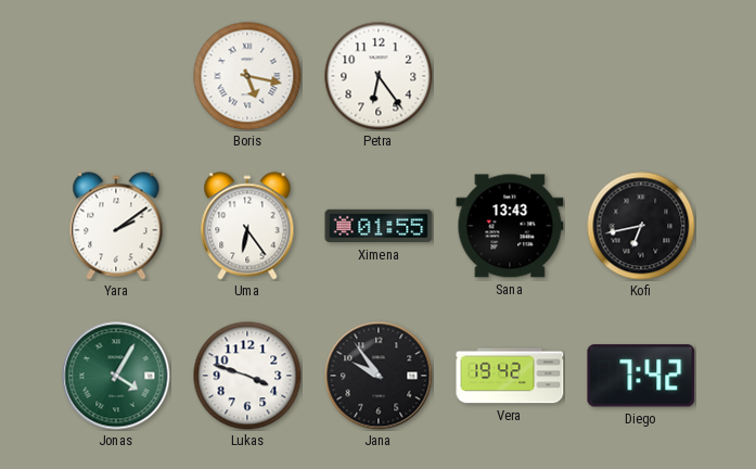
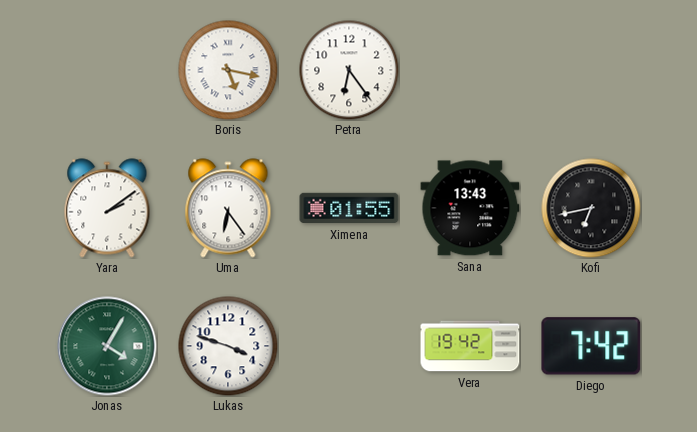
Jana: 9:54 -> none (379, 376)
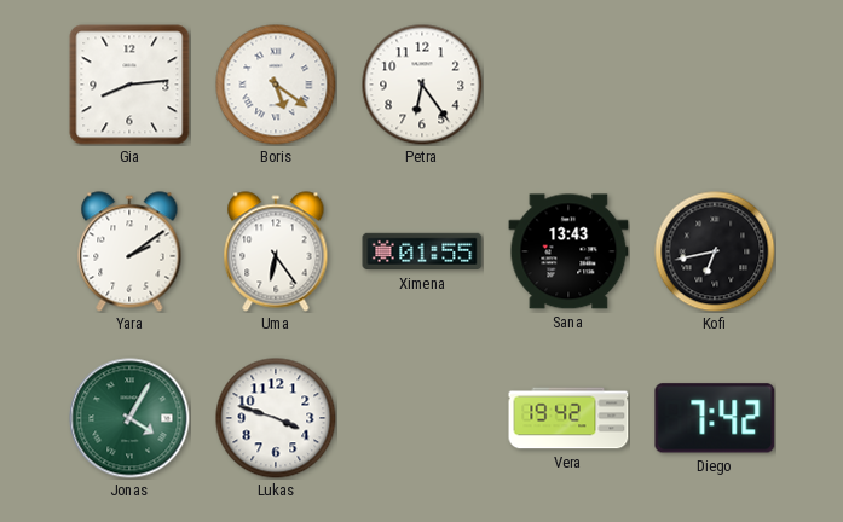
Gia: none -> 8:14 (129, 85)
Boris: 5:17 -> 5:21 (276, 85)
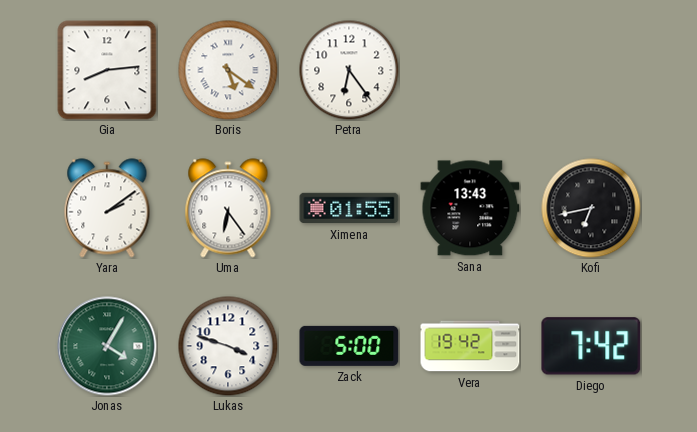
Zack: none -> 5:00 (349, 346)
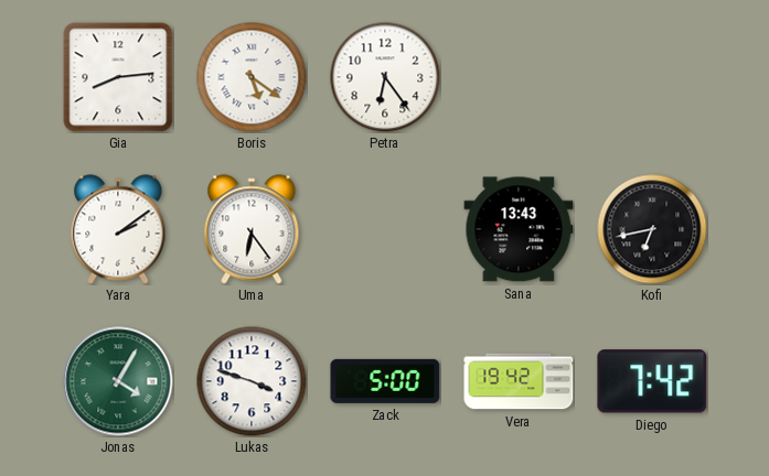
Ximena: 01:55 -> none (349, 208)
